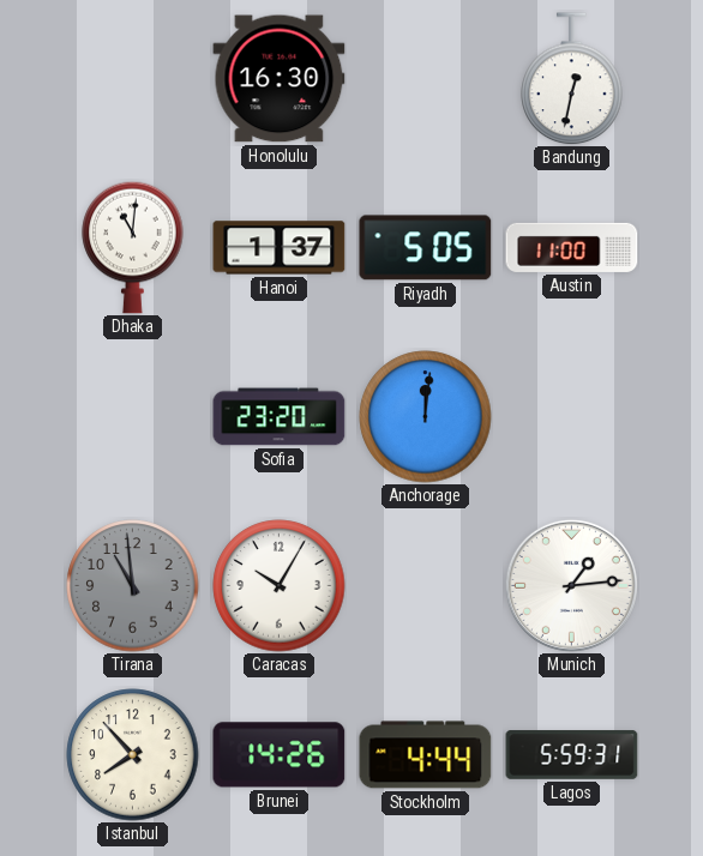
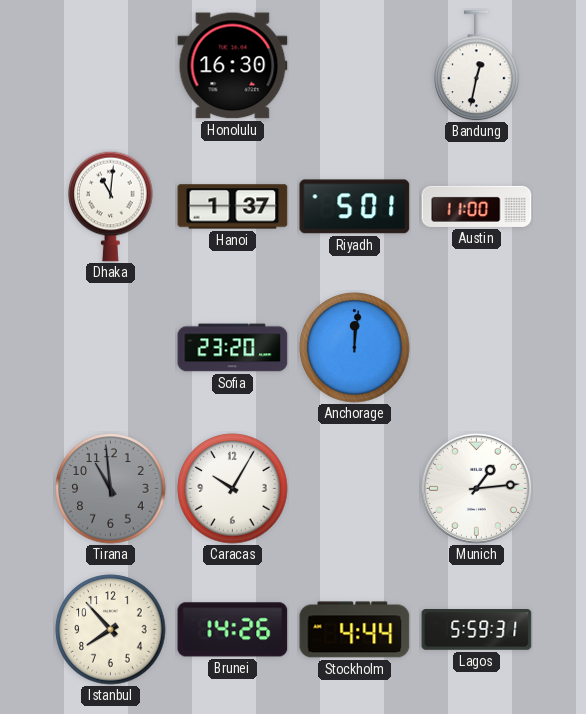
Riyadh: 5:05 -> 5:01 (355, 207)
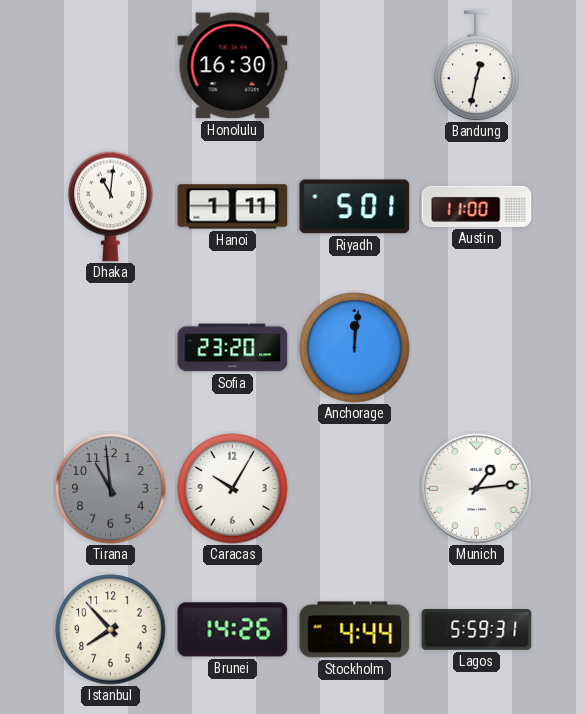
Hanoi: 1:37 -> 1:11 (233, 207)
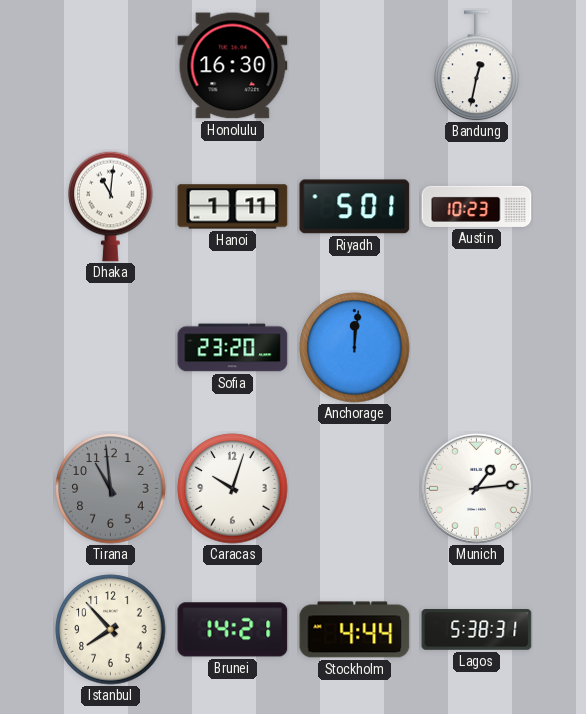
Austin: 11:00 -> 10:23 (477, 206)
Caracas: 10:05 -> 10:03 (233, 489)
Brunei: 14:26 -> 14:21 (233, 630)
Lagos: 5:59 -> 5:38 (477, 630)
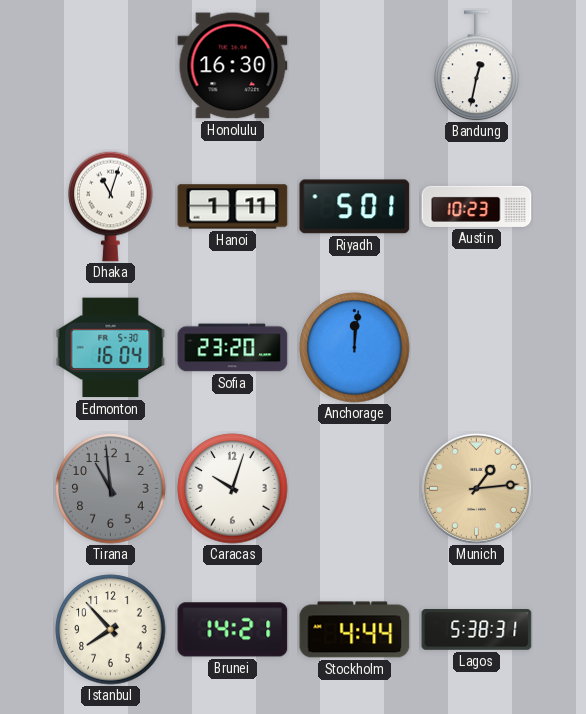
Dhaka: 11:01 -> 11:03 (111, 206)
Edmonton: none -> 16:04 (111, 348)
Munich dial: white -> champagne (476, 488)
